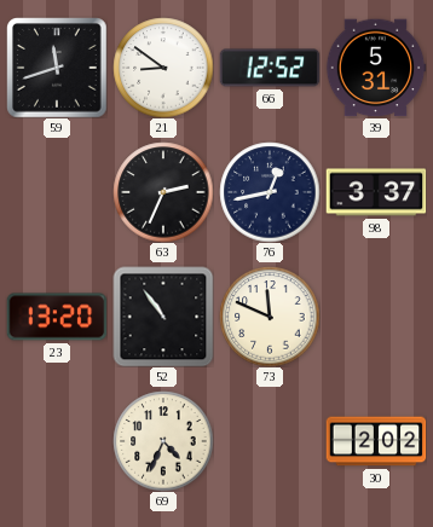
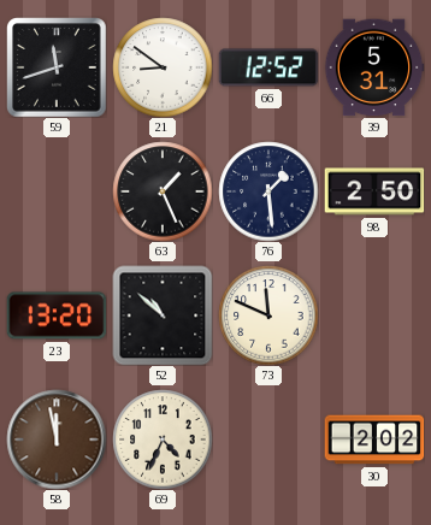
63: 2:34 -> 1:26 (163, 191)
76: 12:43 -> 1:29 (268, 191)
98: 3:37 -> 2:50 (374, 191)
52: 10:54 -> 10:52 (163, 315)
58: none -> 11:58 (57, 440)
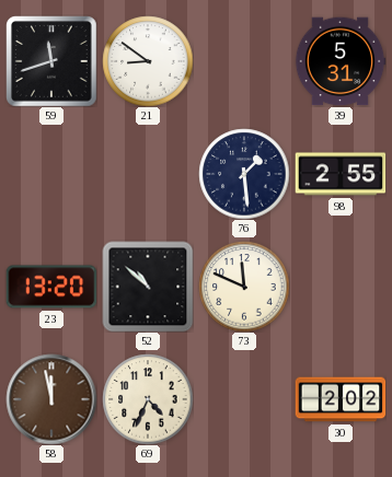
66: 12:52 -> none (268, 67)
63: 1:26 -> none (163, 191)
98: 2:50 -> 2:55 (341, 174)
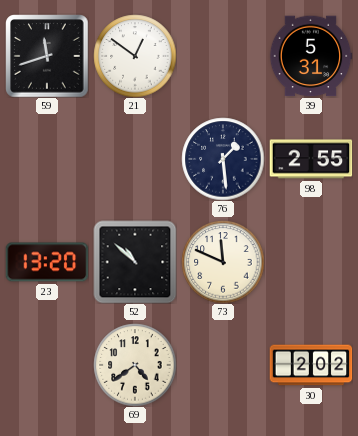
21: 8:51 -> 12:51 (135, 56)
58: 11:58 -> none (51, 399)
69: 4:34 -> 4:39 (135, 365)
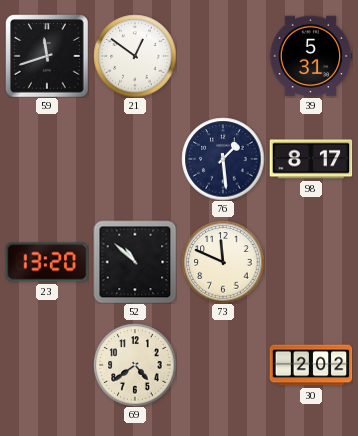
98: 2:55 -> 8:17 (311, 159)
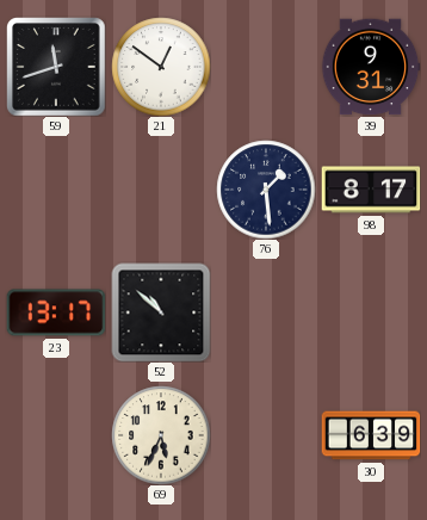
39: 5:31 -> 9:31 (371, 67)
23: 13:20 -> 13:17 (56, 312)
73: 11:49 -> none (223, 262)
69: 4:39 -> 5:34 (161, 435)
30: 2:02 -> 6:39 (371, 435)
